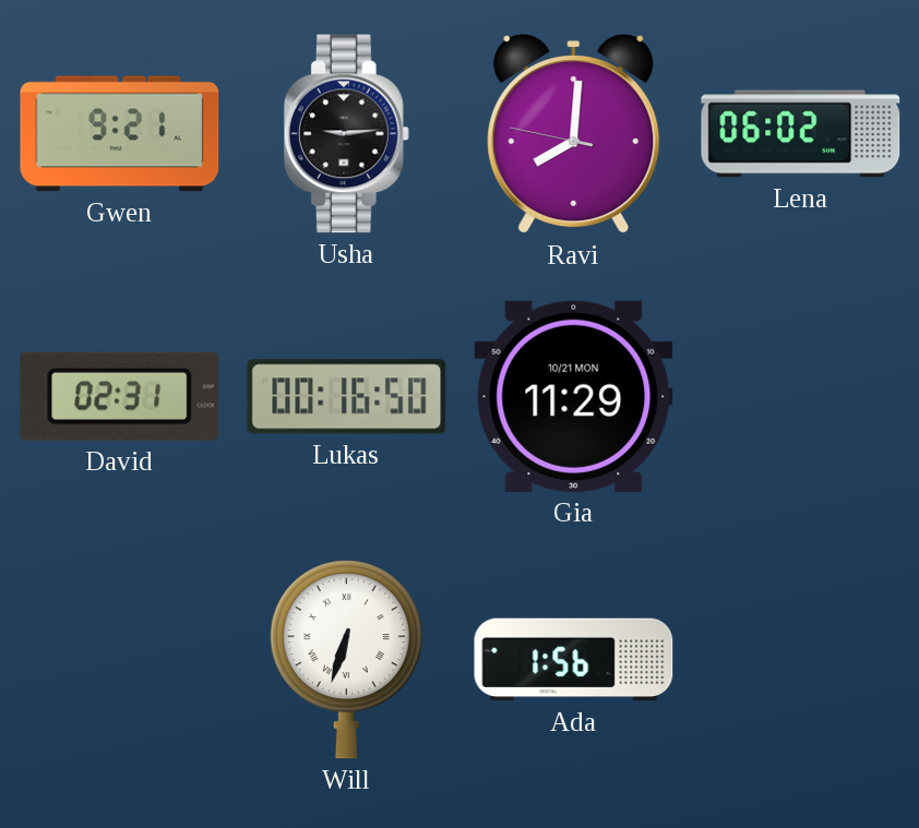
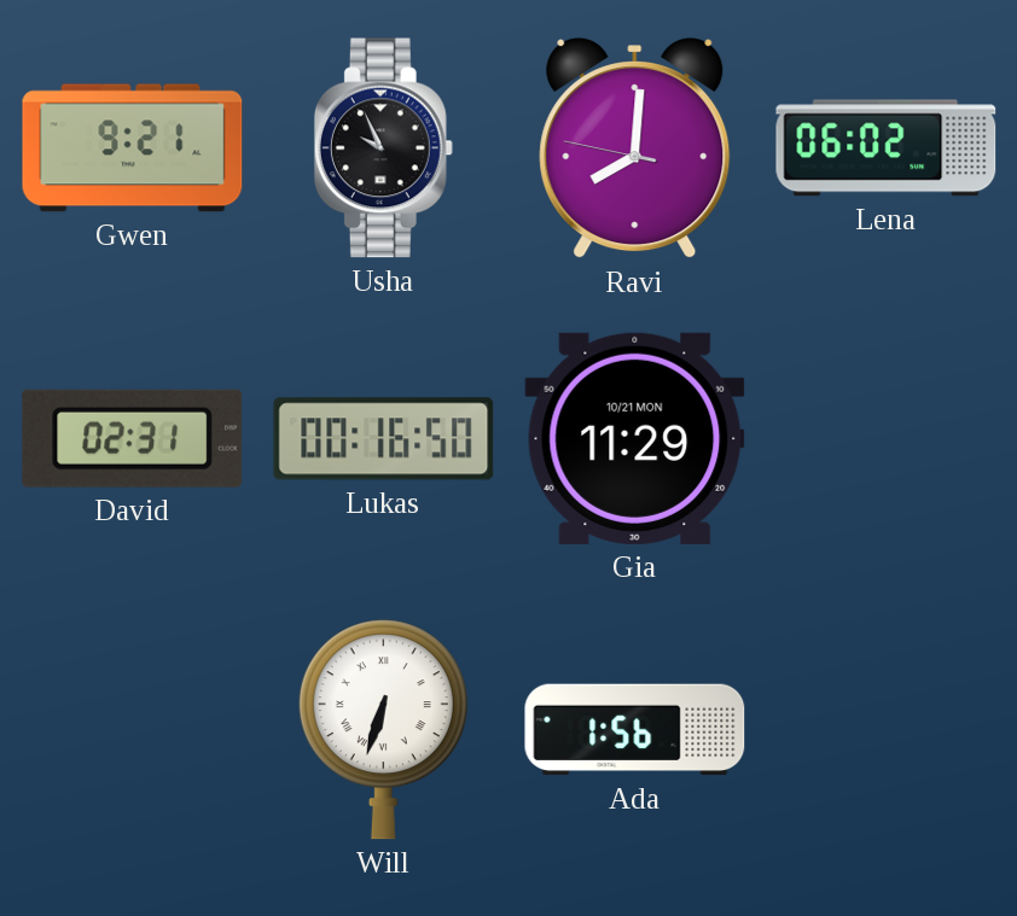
Usha: 9:14 -> 9:56 (383, 148)
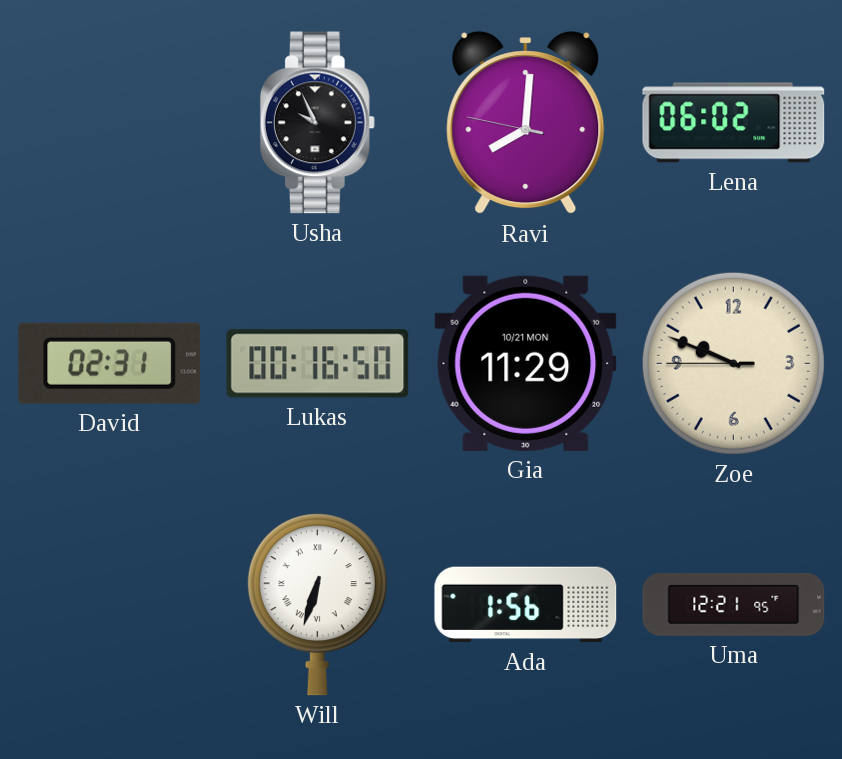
Gwen: 9:21 -> none (133, 148)
Zoe: none -> 9:48 (733, 363)
Uma: none -> 12:21 (734, 604)
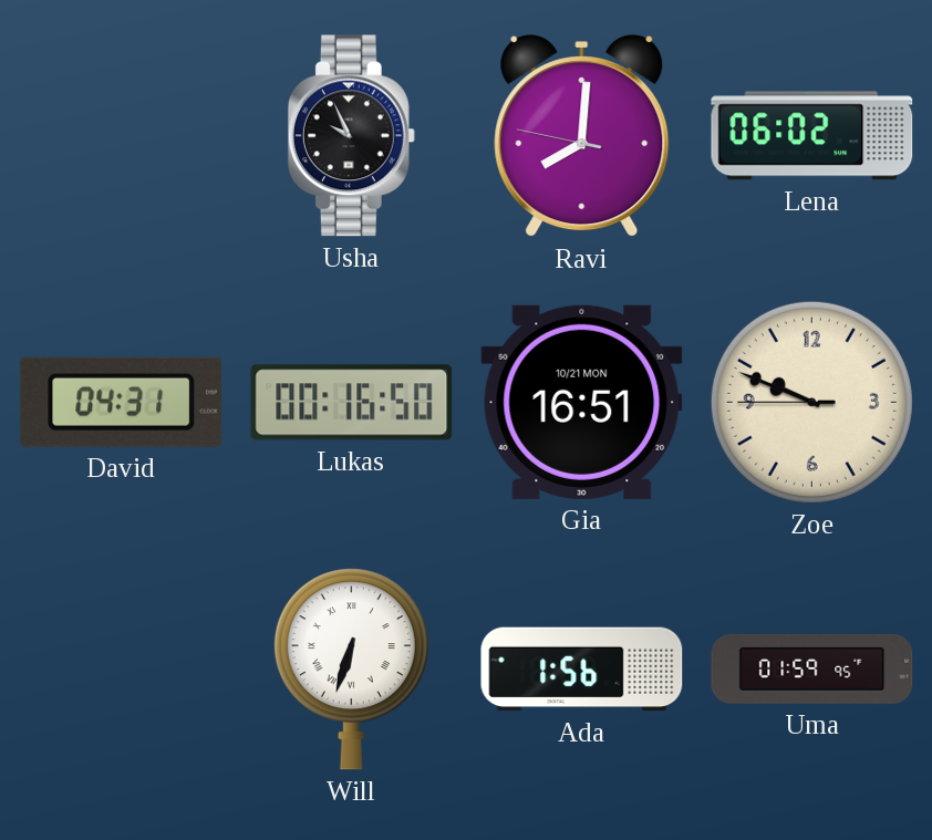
David: 02:31 -> 04:31 (122, 402)
Gia: 11:29 -> 16:51 (582, 402)
Uma: 12:21 -> 01:59 (812, 668)
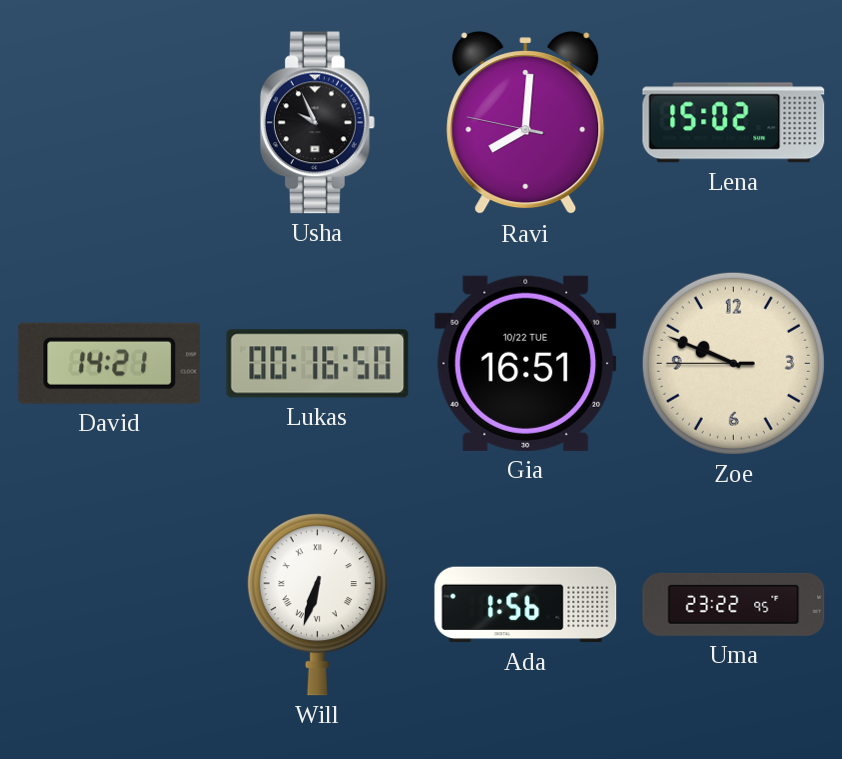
Lena: 06:02 -> 15:02 (734, 123)
David: 04:31 -> 14:21 (110, 363)
Gia date: 10/21 MON -> 10/22 TUE (526, 363)
Uma: 01:59 -> 23:22 (734, 604)
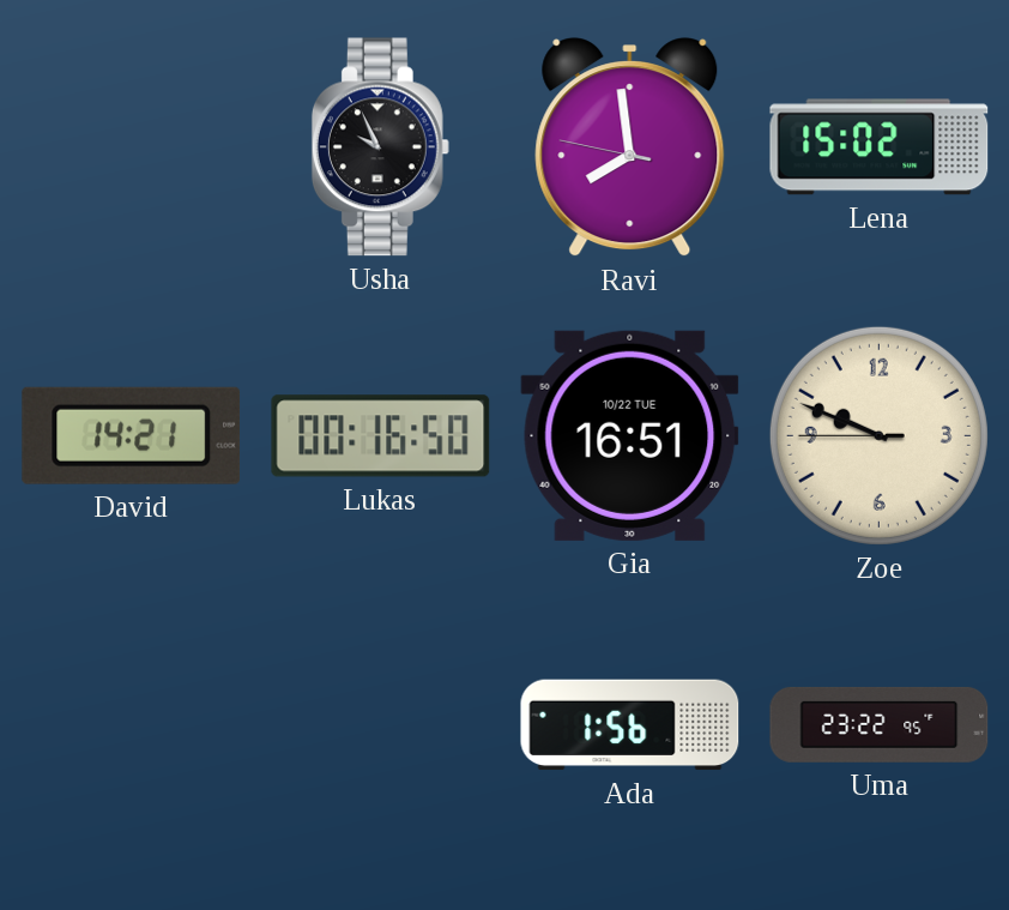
Ravi: 8:00 -> 7:58 (630, 147)
Will: 6:33 -> none (317, 605)
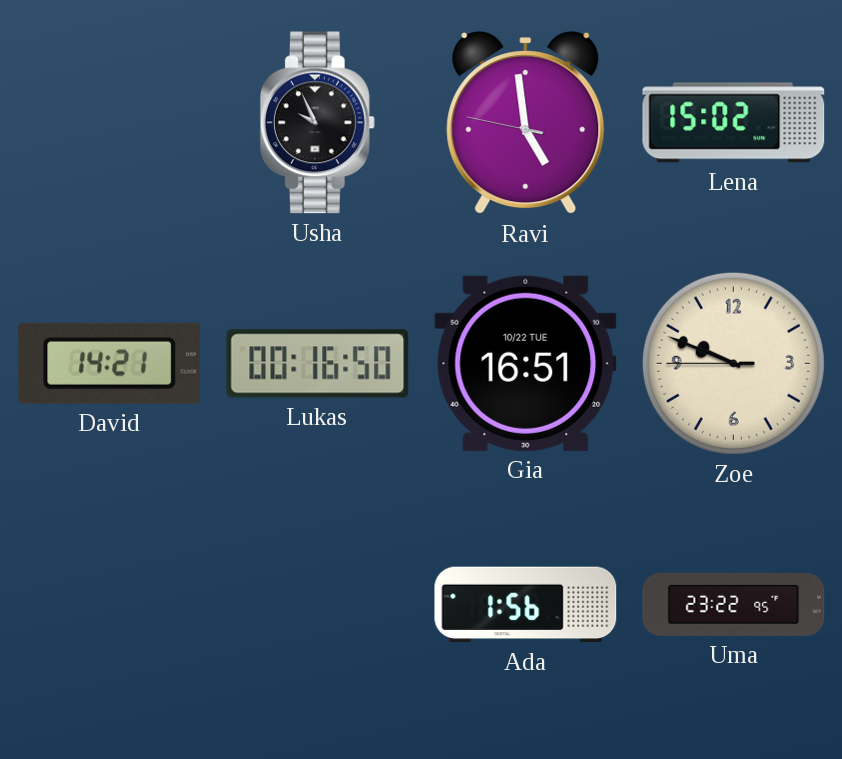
Ravi: 7:58 -> 4:58 (526, 123)
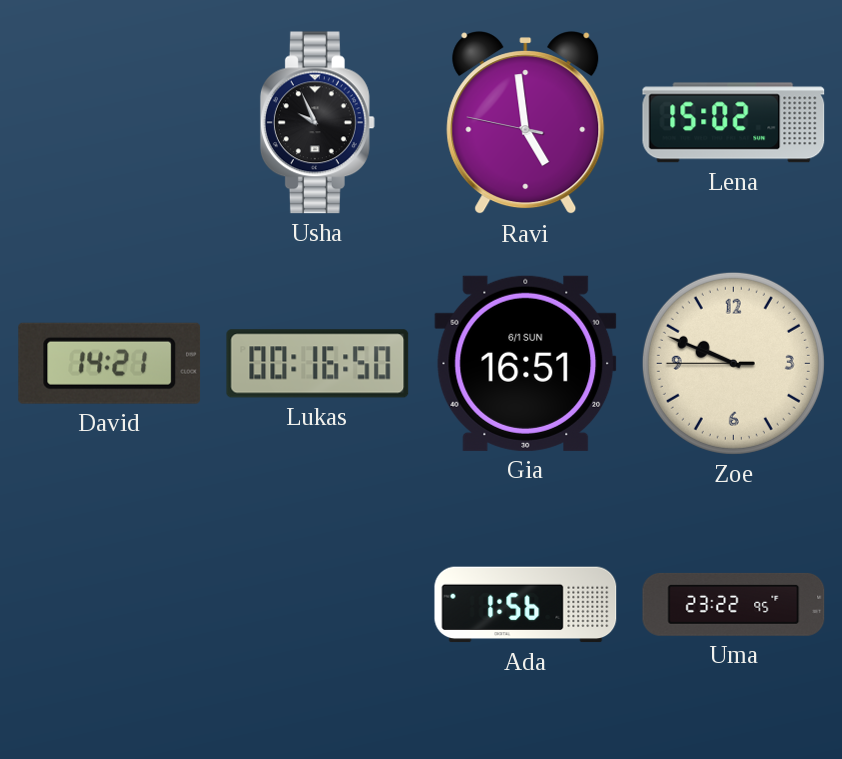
Gia date: 10/22 TUE -> 6/1 SUN (526, 363)
